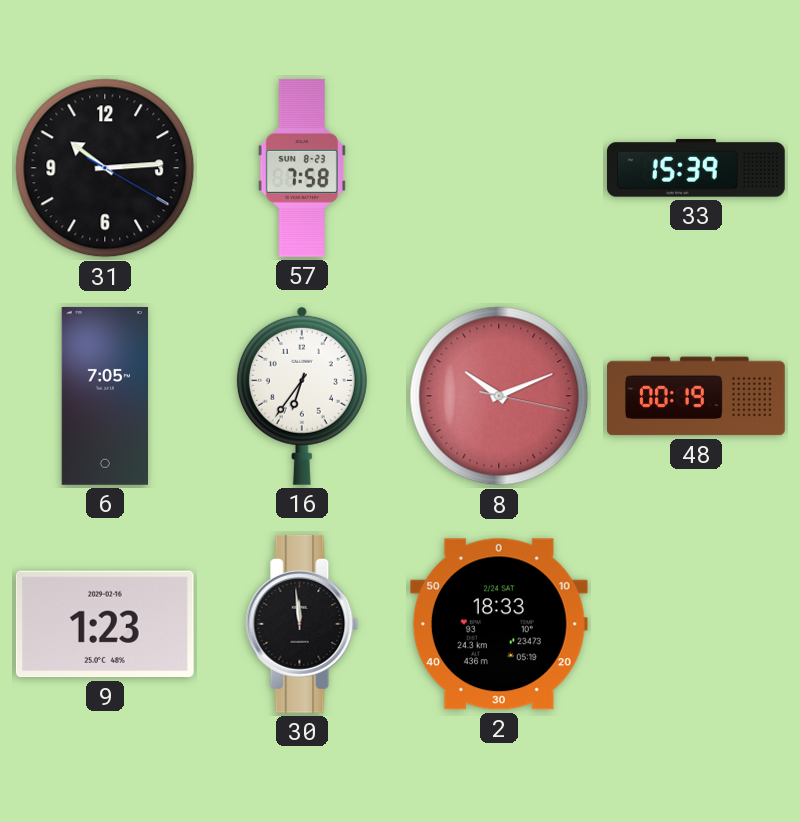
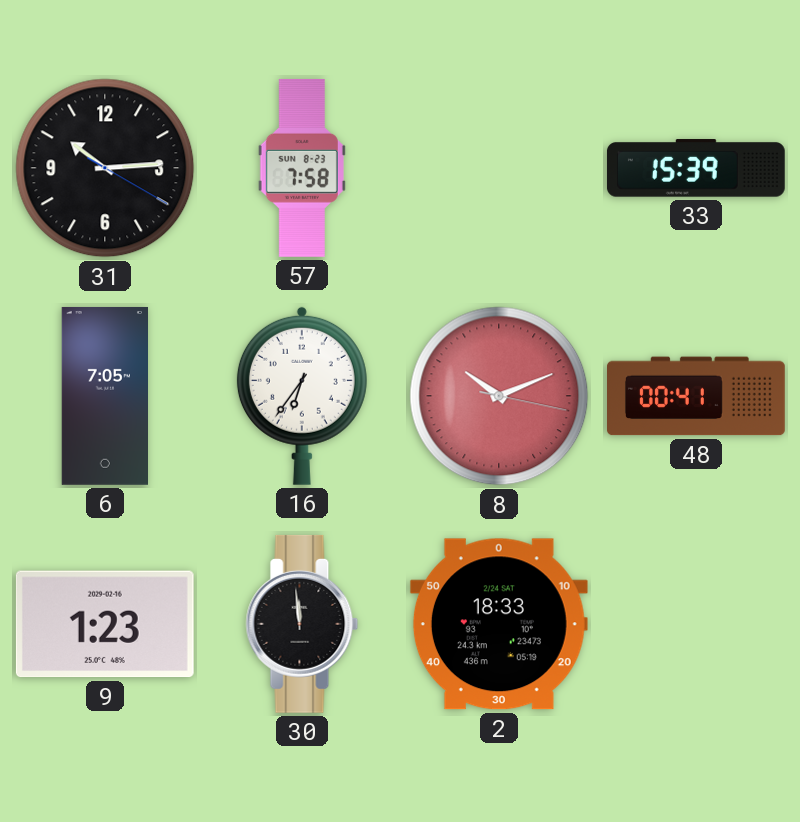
48: 00:19 -> 00:41 (697, 396)
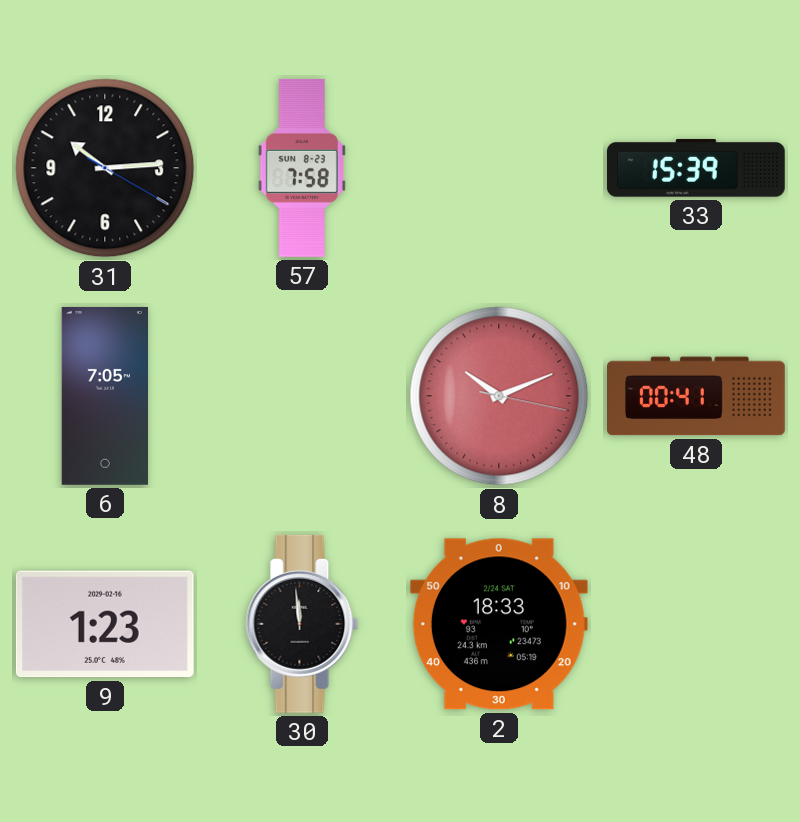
16: 6:36 -> none (302, 396)
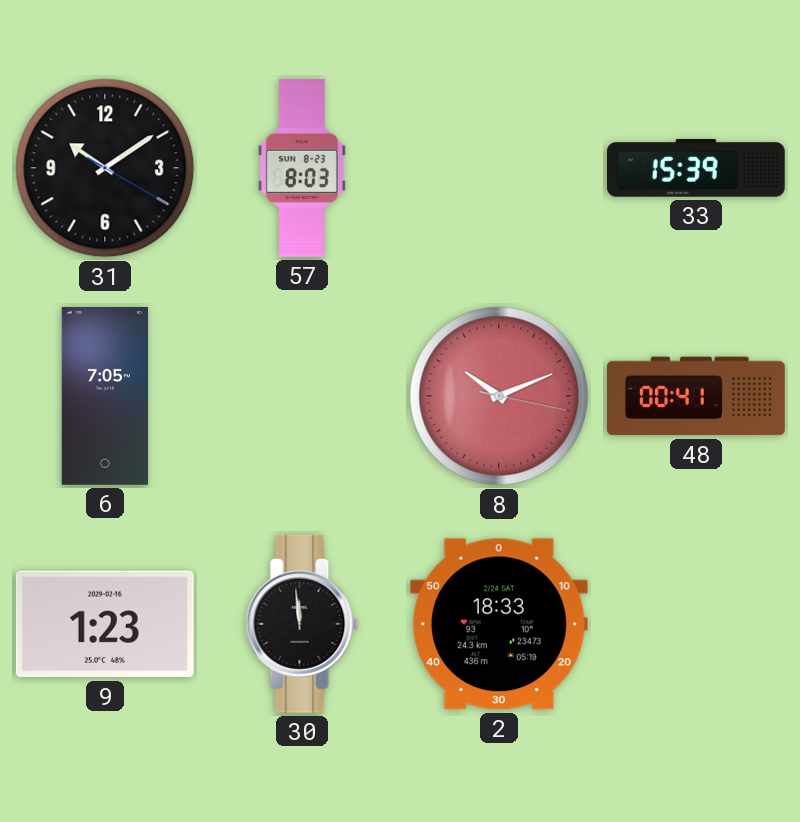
31: 10:14 -> 10:09 (105, 168)
57: 7:58 -> 8:03 (302, 168)
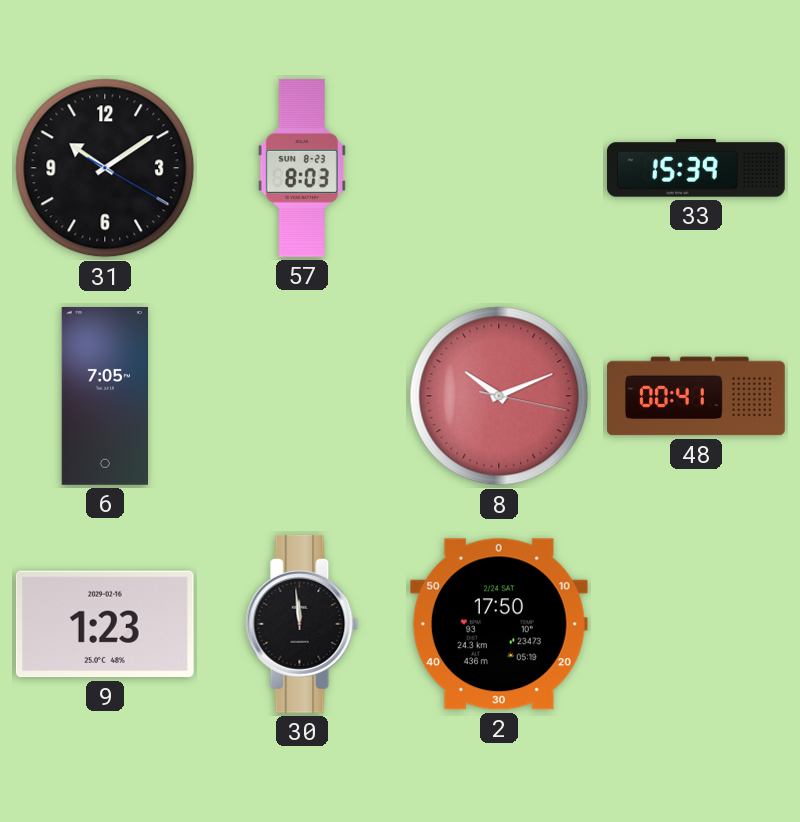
2: 18:33 -> 17:50 (499, 624)
